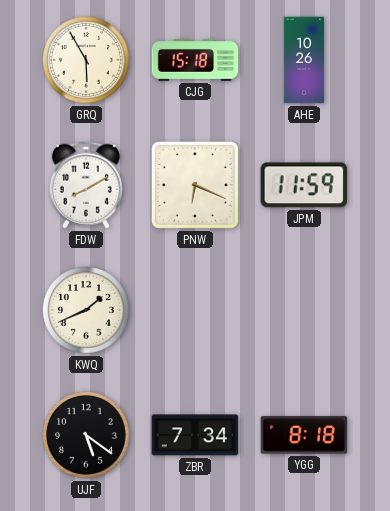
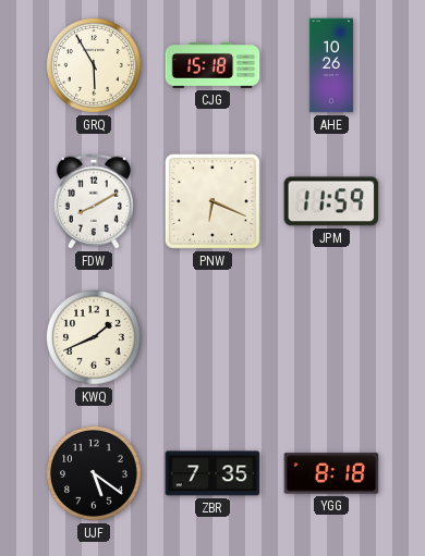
ZBR: 7:34 -> 7:35 (212, 473)
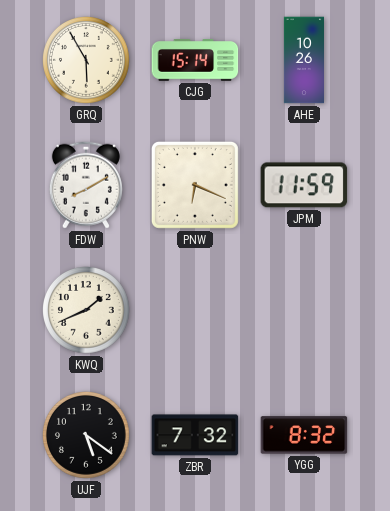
CJG: 15:18 -> 15:14 (195, 61)
ZBR: 7:35 -> 7:32 (195, 435)
YGG: 8:18 -> 8:32 (304, 435)
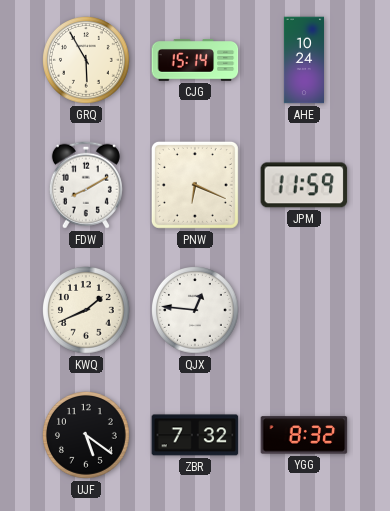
AHE: 10:26 -> 10:24 (303, 60)
QJX: none -> 12:46 (196, 311)
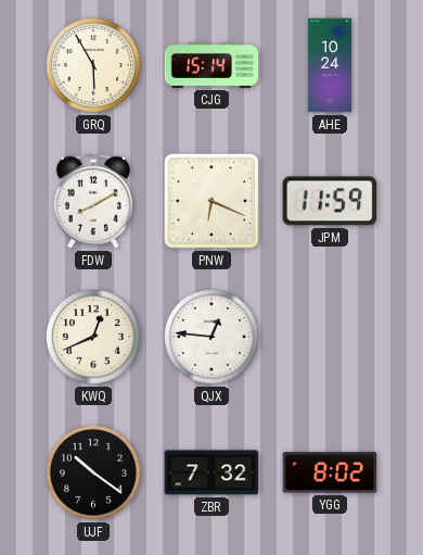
KWQ: 1:41 -> 12:41 (94, 338)
UJF: 5:21 -> 10:21 (94, 474)
YGG: 8:32 -> 8:02 (330, 472)
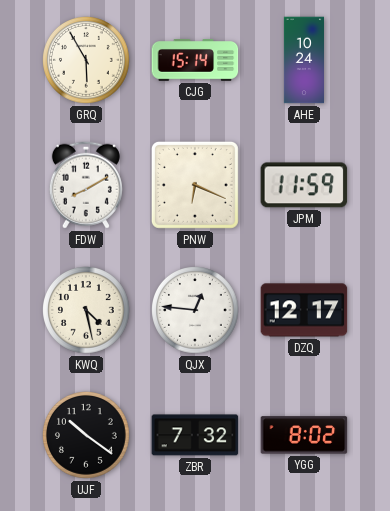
KWQ: 12:41 -> 4:28 (87, 311)
DZQ: none -> 12:17 (304, 310)
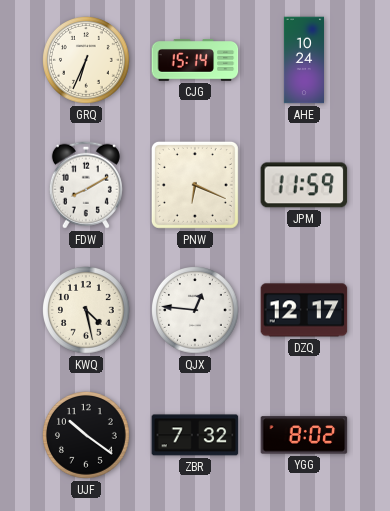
GRQ: 5:55 -> 6:34 (87, 61)
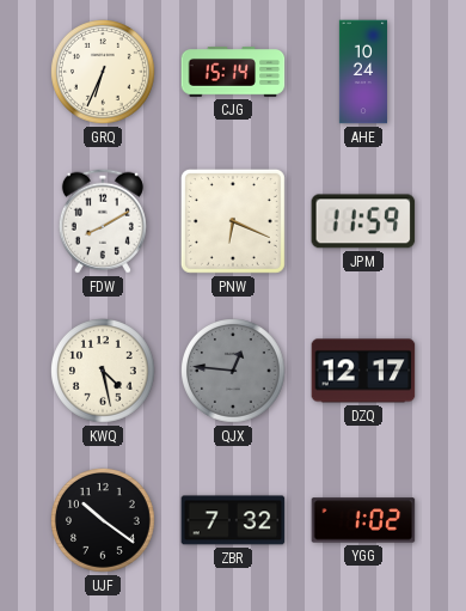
QJX dial: white -> grey (234, 372)
YGG: 8:02 -> 1:02 (363, 520)
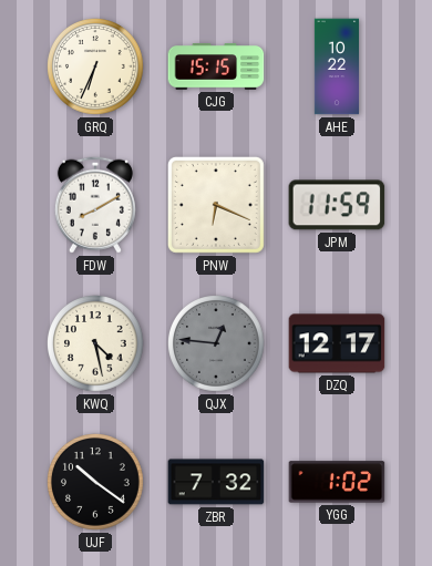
CJG: 15:14 -> 15:15 (216, 68)
AHE: 10:24 -> 10:22 (336, 66)
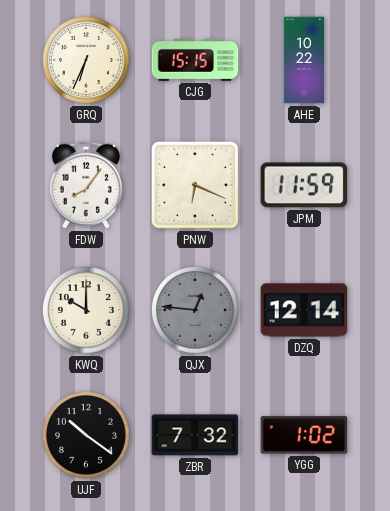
FDW: 8:10 -> 8:06 (86, 185)
KWQ: 4:28 -> 10:00 (87, 311)
DZQ: 12:17 -> 12:14 (304, 310)
